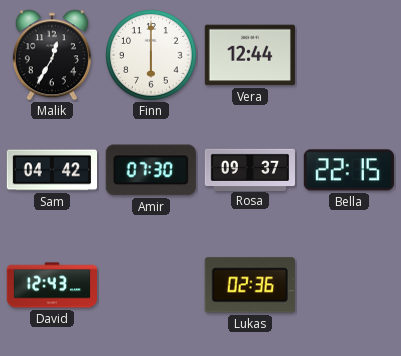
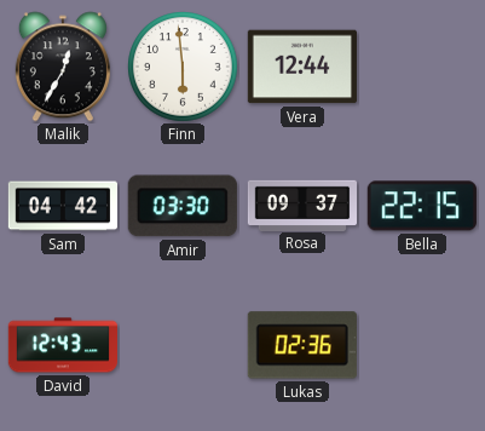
Finn: 6:00 -> 5:59 (184, 68)
Amir: 07:30 -> 03:30 (183, 206)
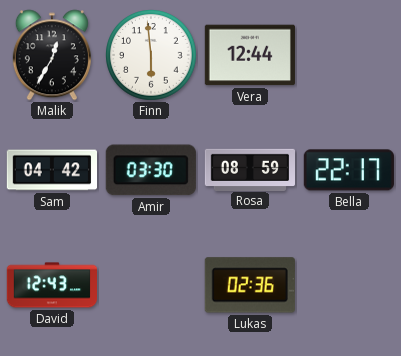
Rosa: 09:37 -> 08:59 (249, 169)
Bella: 22:15 -> 22:17 (349, 170)
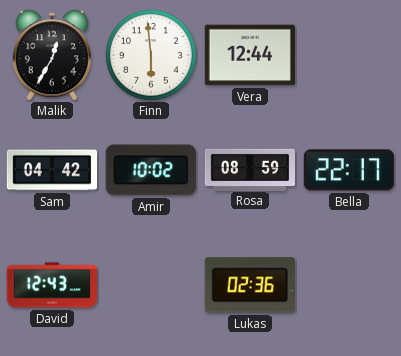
Amir: 03:30 -> 10:02 (151, 170)
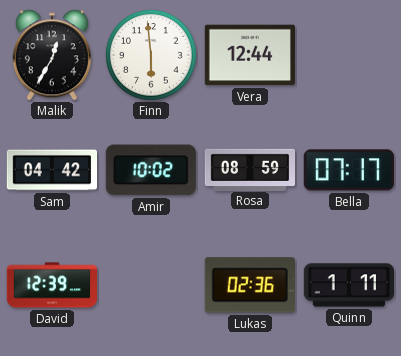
Bella: 22:17 -> 07:17 (349, 170)
David: 12:43 -> 12:39 (51, 285)
Quinn: none -> 1:11 (348, 285)
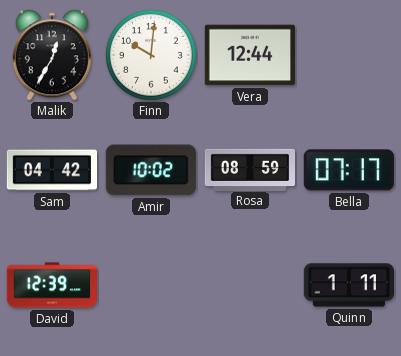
Finn: 5:59 -> 10:01 (152, 56)
Lukas: 02:36 -> none (250, 285)
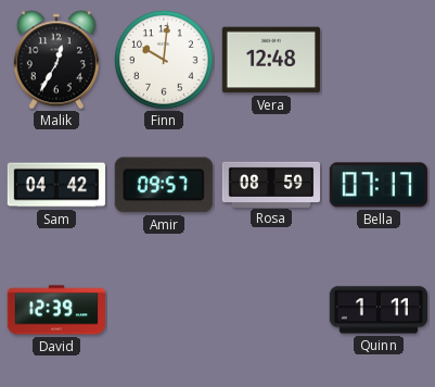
Vera: 12:44 -> 12:48 (271, 60)
Amir: 10:02 -> 09:57 (164, 185)
